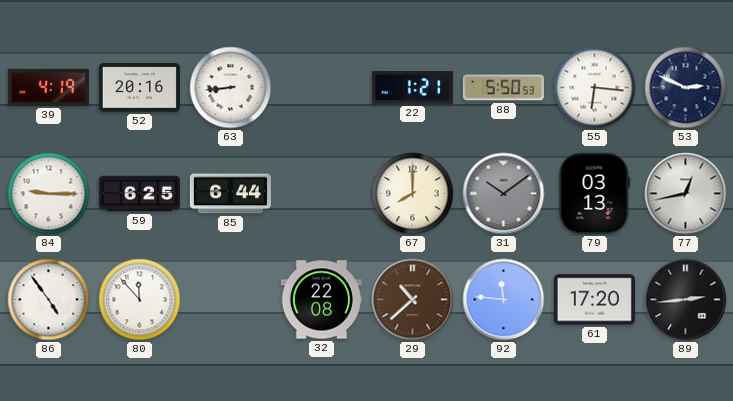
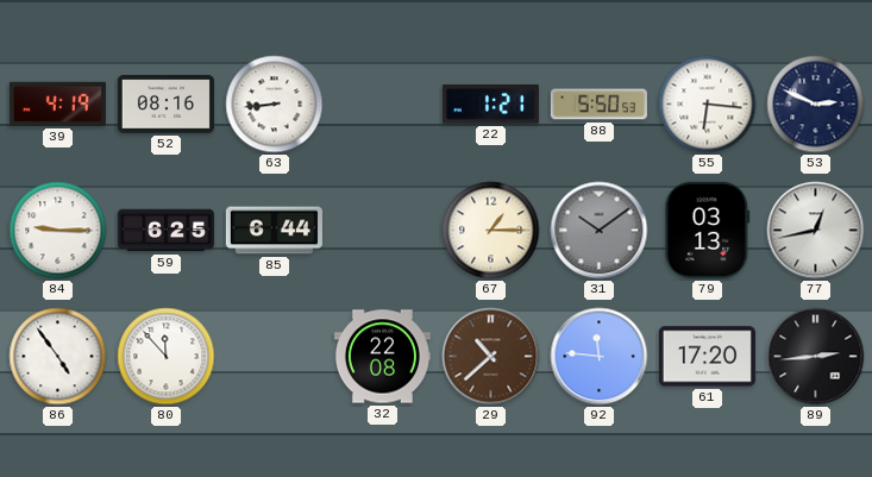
52: 20:16 -> 08:16 (165, 105)
67: 8:00 -> 1:15 (491, 231)
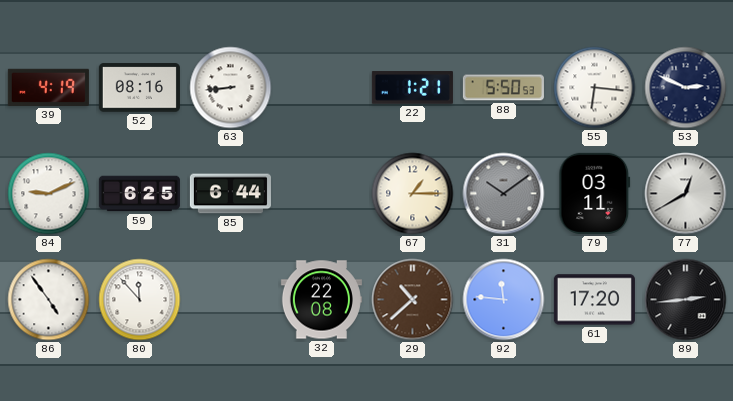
84: 9:15 -> 9:11 (49, 194)
79: 03:13 -> 03:11 (595, 193)
77: 12:43 -> 12:40 (686, 194)
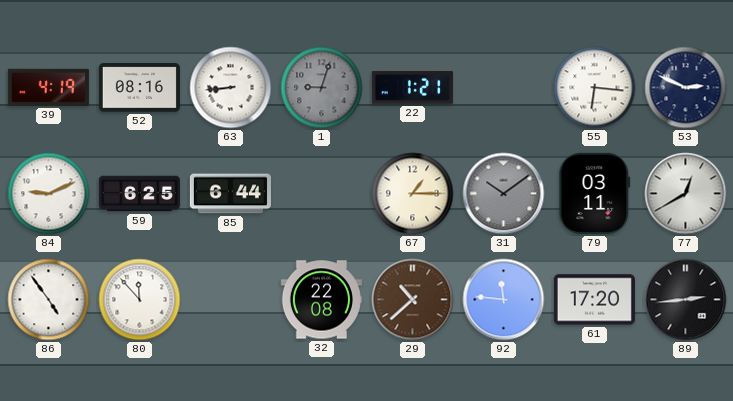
1: none -> 9:03 (322, 88)
88: 5:50 -> none (503, 88)
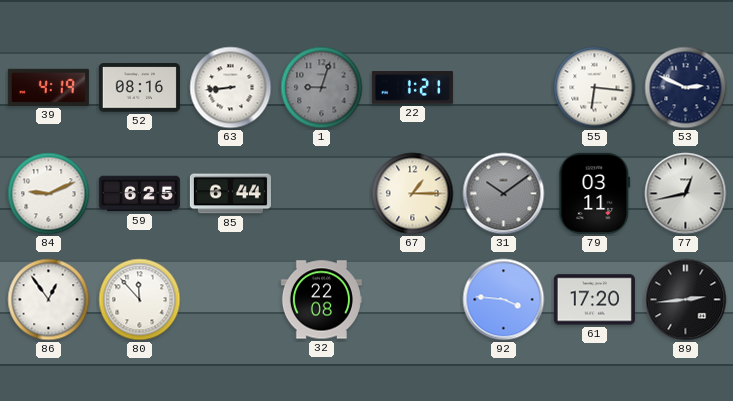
77: 12:40 -> 12:43 (686, 194)
86: 4:54 -> 12:54 (49, 300)
29: 10:38 -> none (413, 300)
92: 11:46 -> 3:46 (504, 300)
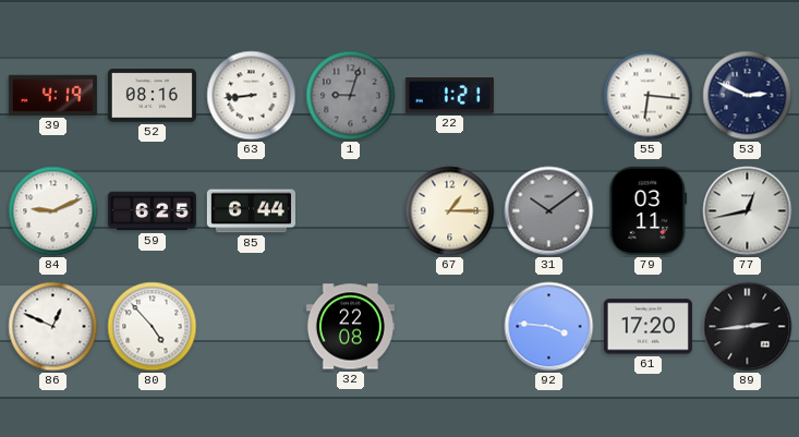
86: 12:54 -> 12:49 (53, 327)
80: 11:53 -> 4:53 (153, 327)
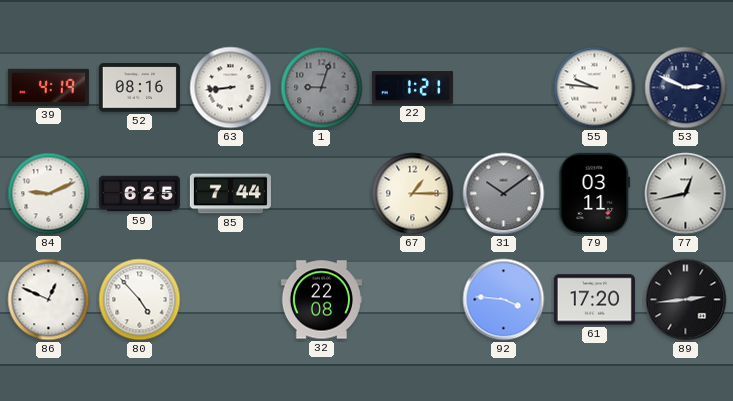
55: 6:16 -> 9:46 (595, 88)
85: 6:44 -> 7:44 (230, 194)
